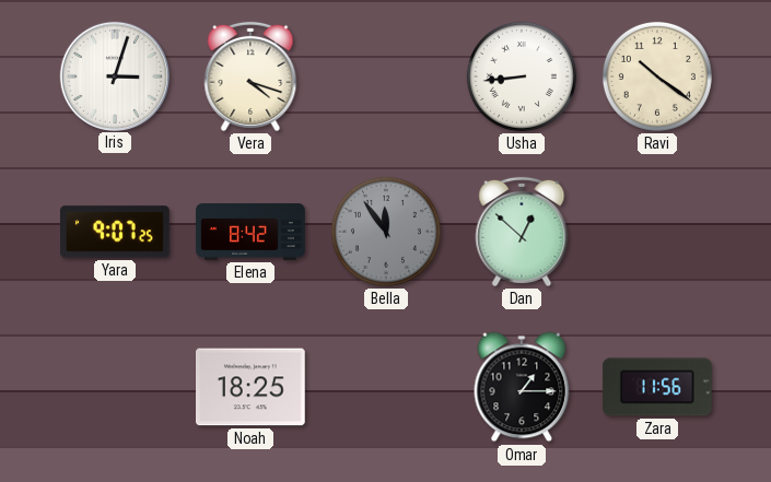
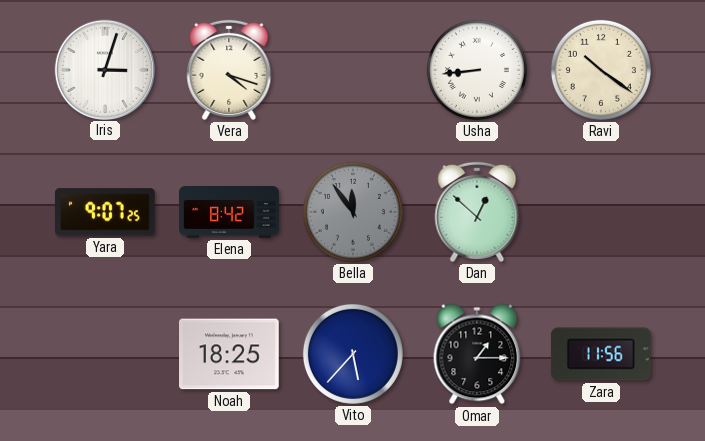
Vito: none -> 5:37 (353, 354)
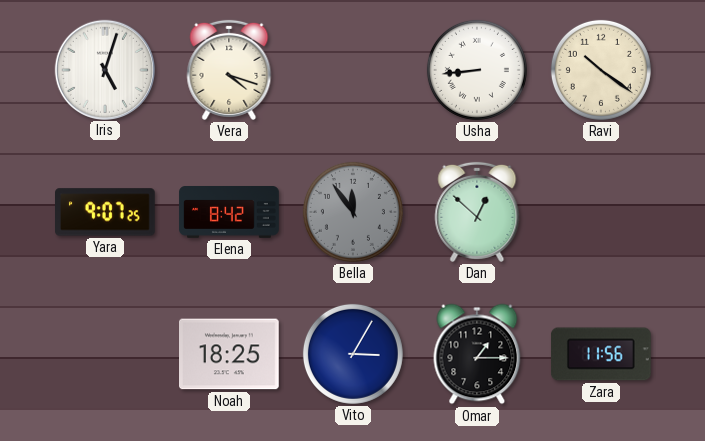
Iris: 3:03 -> 5:03 (104, 69)
Vito: 5:37 -> 3:05 (353, 354)
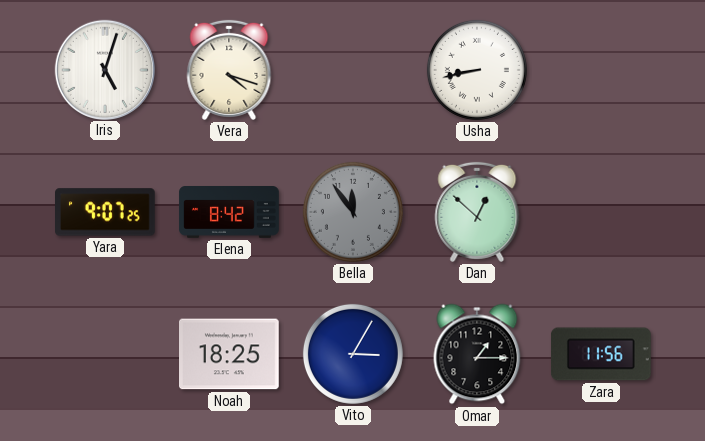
Usha: 8:44 -> 8:43 (477, 70)
Ravi: 10:21 -> none (601, 70)
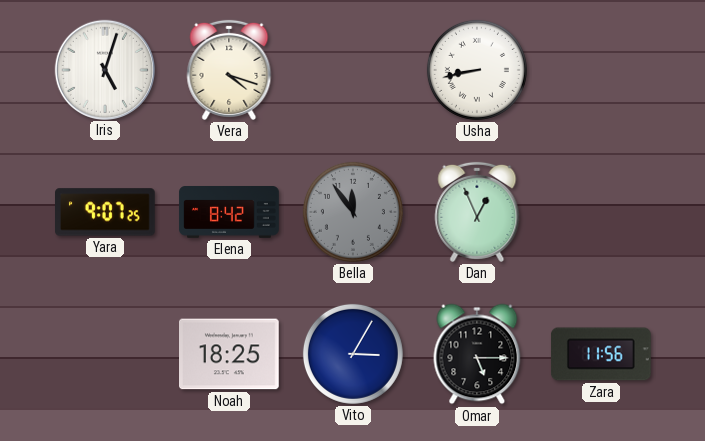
Dan: 12:52 -> 12:56 (477, 212)
Omar: 1:15 -> 5:15 (477, 354)
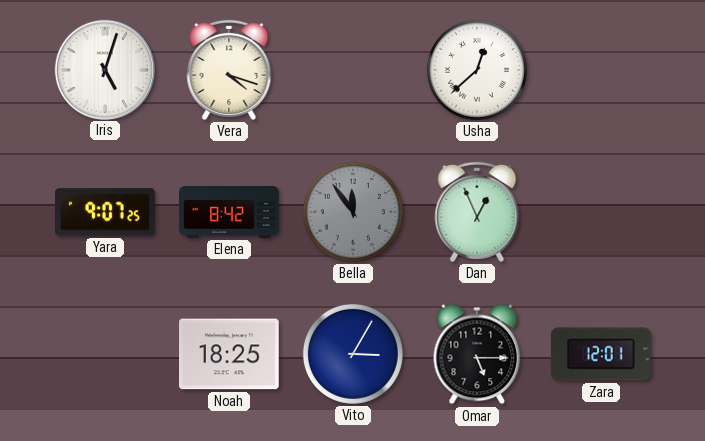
Usha: 8:43 -> 12:38 (477, 70)
Zara: 11:56 -> 12:01 (601, 354)
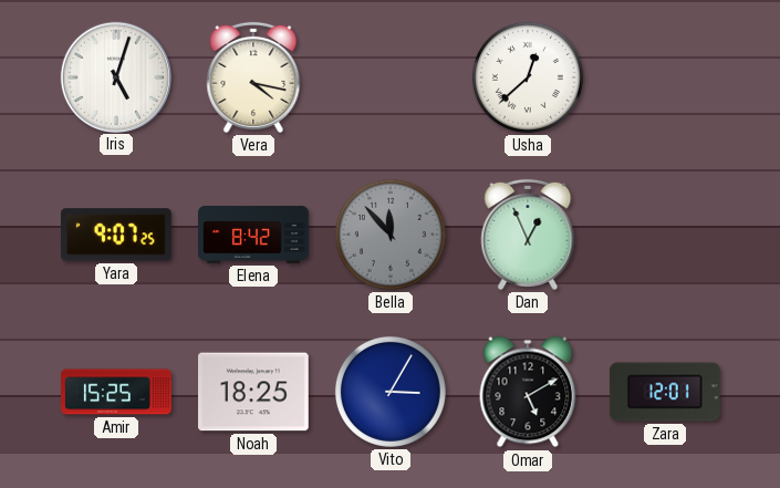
Vera: 4:18 -> 4:17 (253, 77)
Bella: 11:54 -> 11:53 (391, 235)
Amir: none -> 15:25 (116, 392)
Omar: 5:15 -> 5:10 (528, 392)
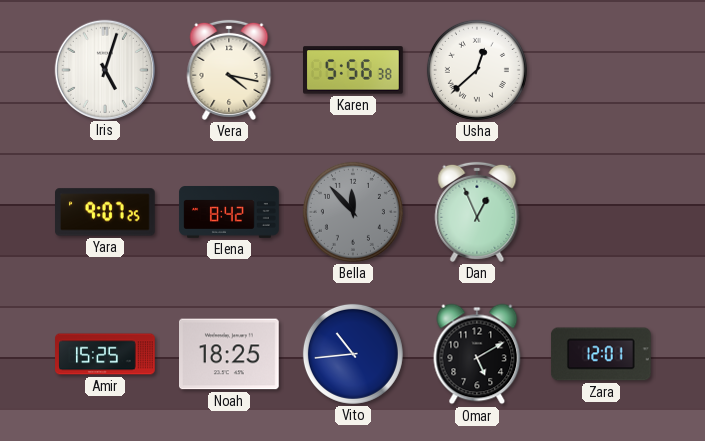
Karen: none -> 5:56 (354, 70)
Vito: 3:05 -> 10:44 (353, 354)
